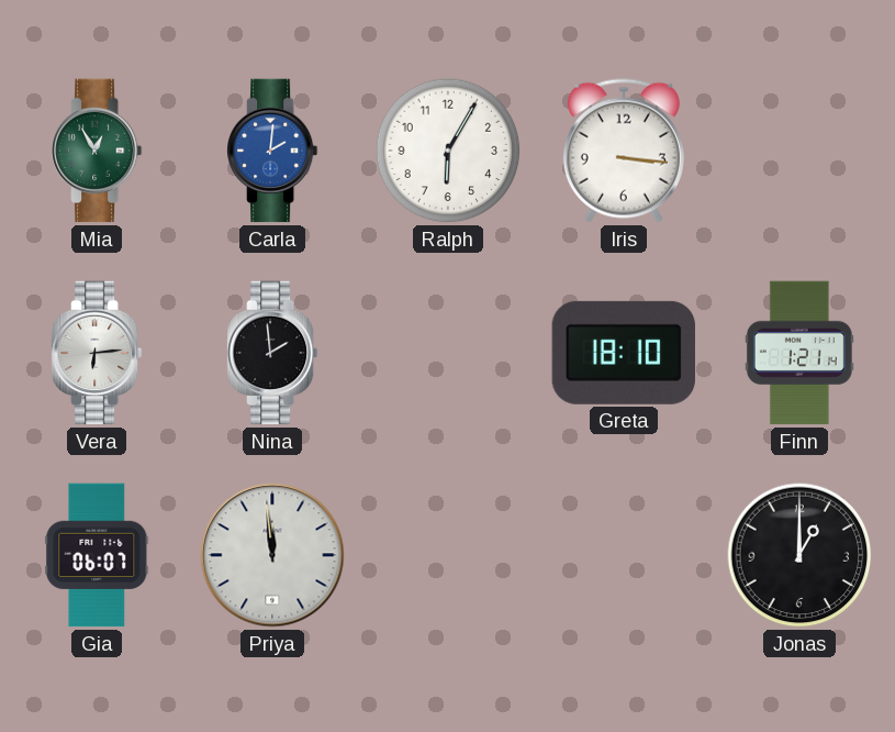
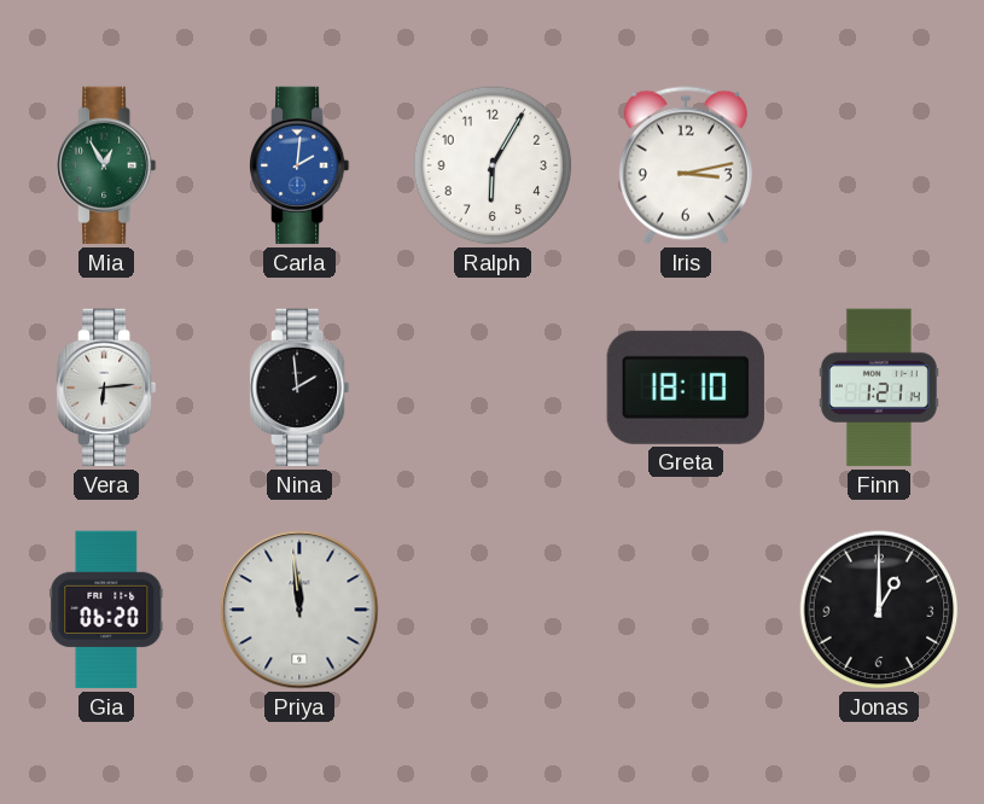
Iris: 3:16 -> 3:13 (686, 165)
Gia: 06:07 -> 06:20 (106, 610)
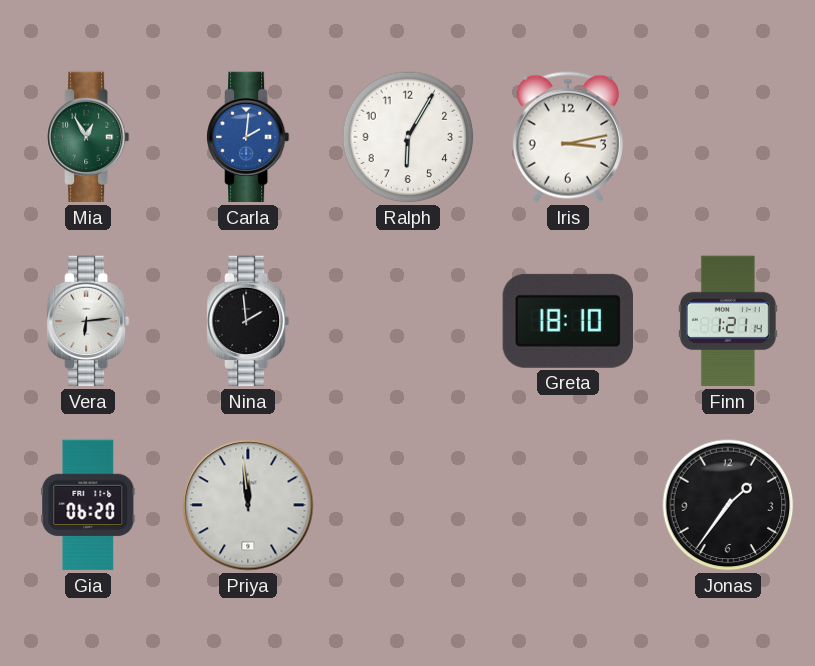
Jonas: 1:00 -> 1:36 (728, 505)
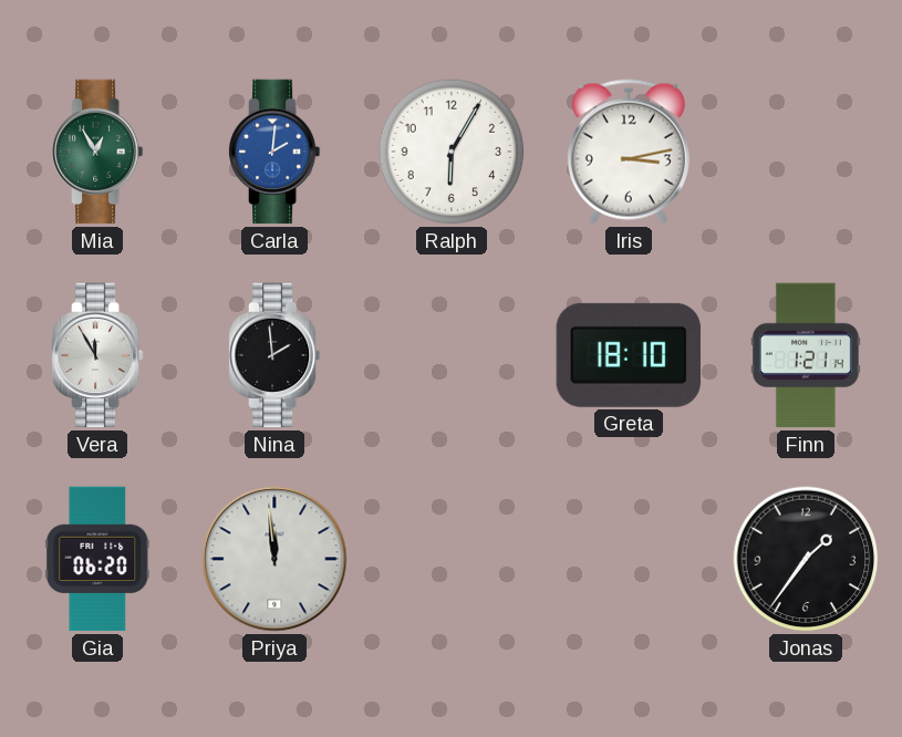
Vera: 6:14 -> 11:55 (97, 355)
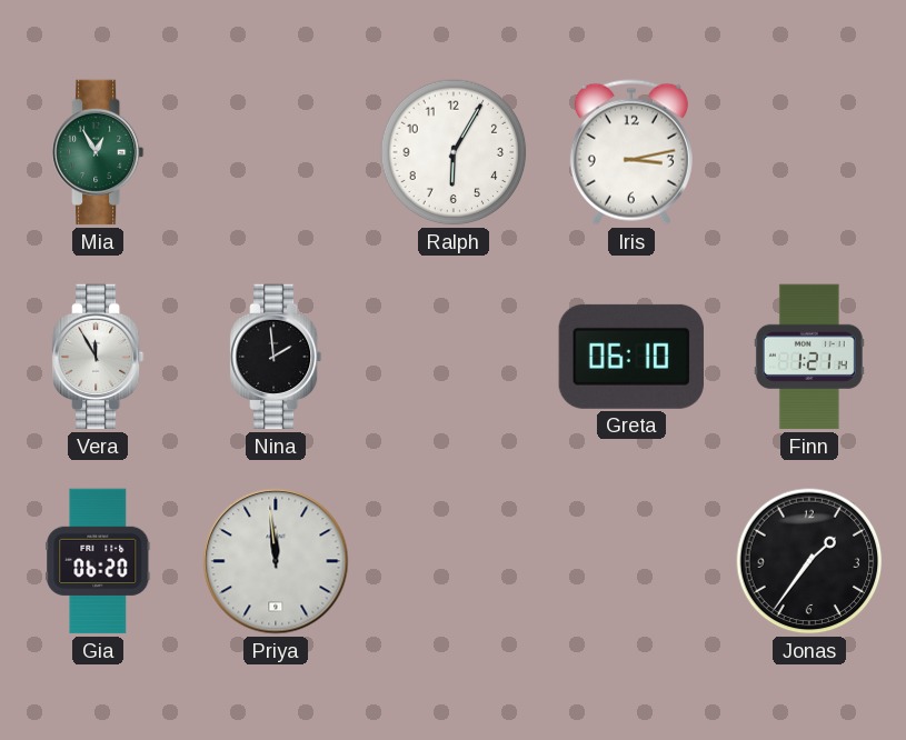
Carla: 2:01 -> none (274, 152)
Greta: 18:10 -> 06:10 (631, 357)
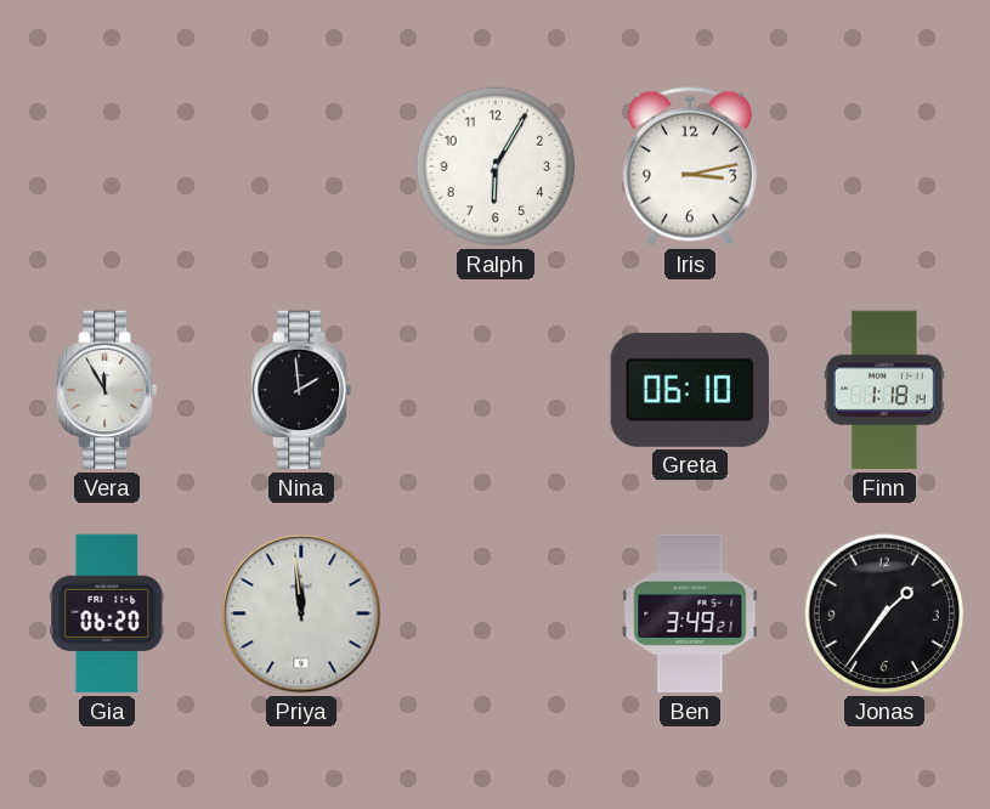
Mia: 12:55 -> none (98, 152)
Finn: 1:21 -> 1:18 (884, 390)
Ben: none -> 3:49 (690, 613)
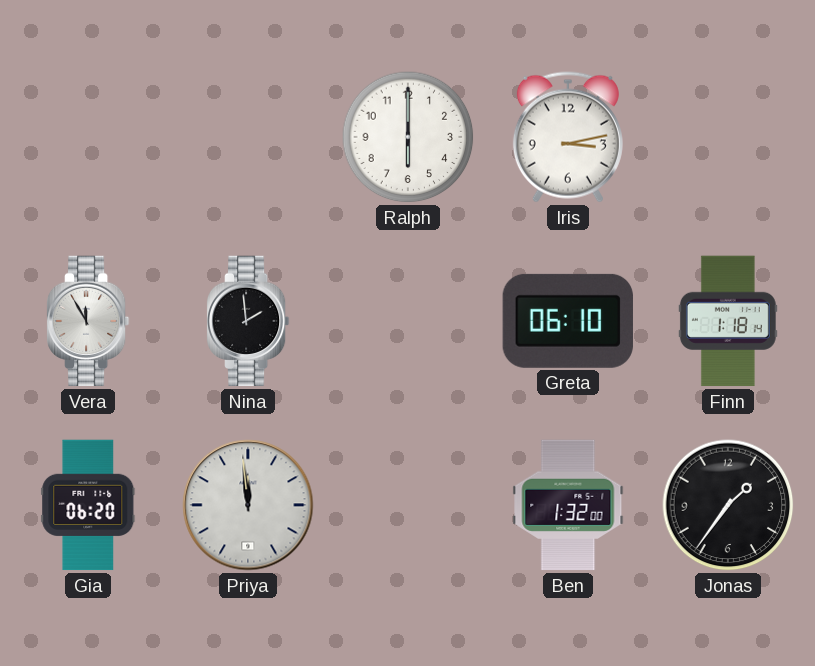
Ralph: 6:05 -> 6:00 (408, 137)
Ben: 3:49 -> 1:32 (568, 505)
